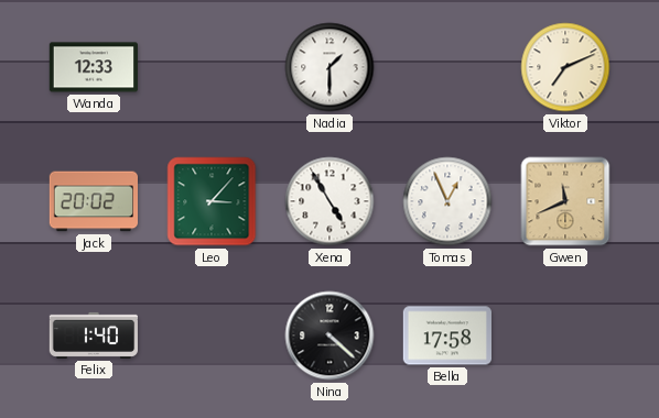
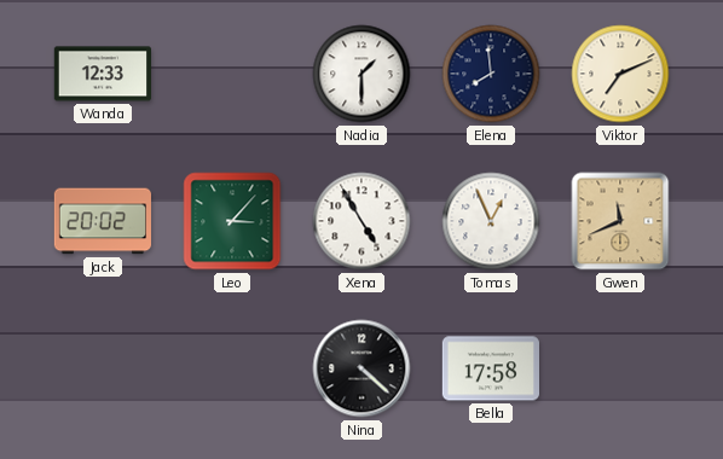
Elena: none -> 7:59 (491, 74)
Felix: 1:40 -> none (93, 335)
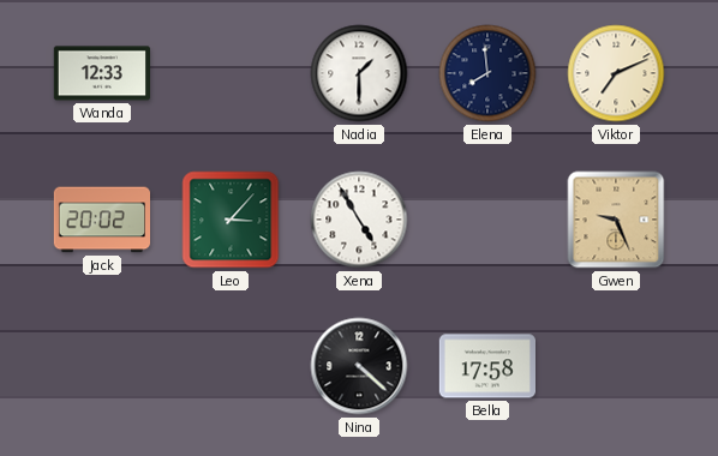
Tomas: 12:56 -> none (491, 221)
Gwen: 11:41 -> 9:26 (616, 220)
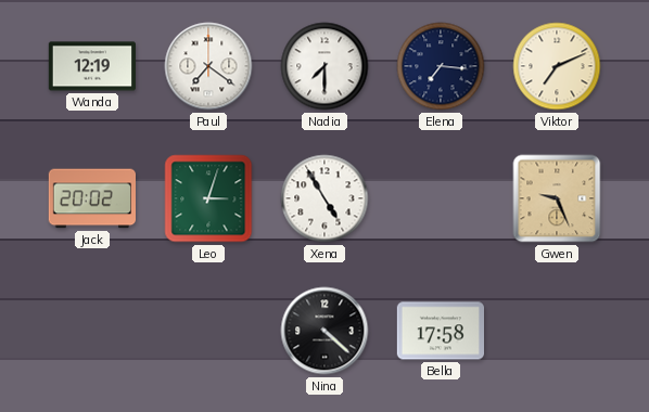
Wanda: 12:33 -> 12:19 (91, 66)
Paul: none -> 7:21 (208, 66)
Nadia: 1:30 -> 7:30 (324, 66)
Elena: 7:59 -> 7:16 (441, 66)
Leo: 3:07 -> 3:03 (208, 198)
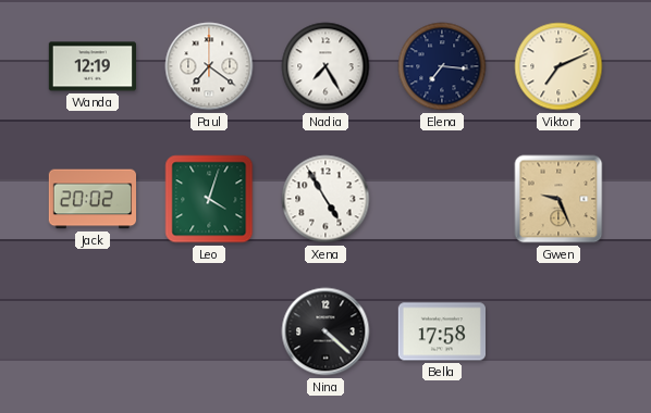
Nadia: 7:30 -> 7:25 (325, 66)
Leo: 3:03 -> 4:03 (209, 199)
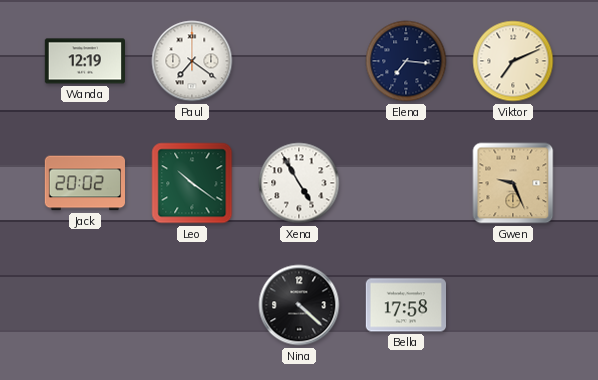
Nadia: 7:25 -> none (325, 66)
Leo: 4:03 -> 10:21 (192, 183)
